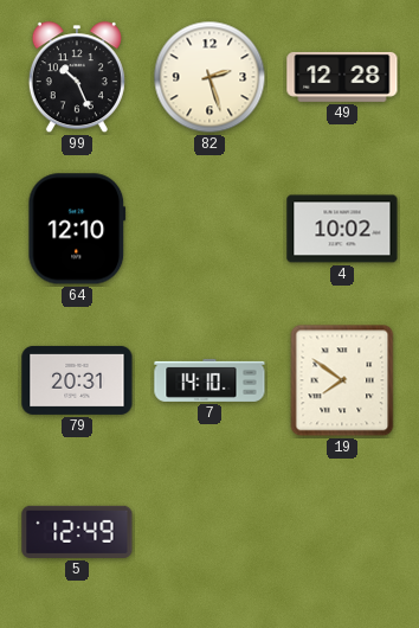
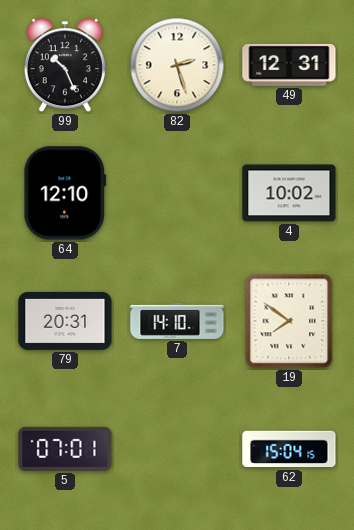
49: 12:28 -> 12:31 (289, 65)
5: 12:49 -> 07:01 (65, 449)
62: none -> 15:04 (289, 449)
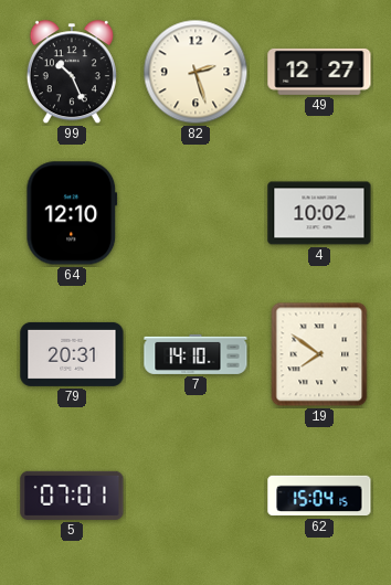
49: 12:31 -> 12:27 (319, 72)
